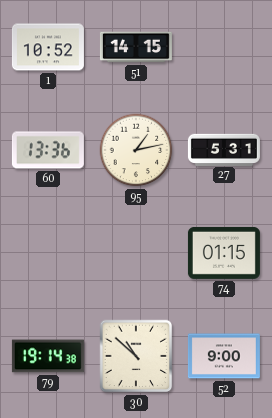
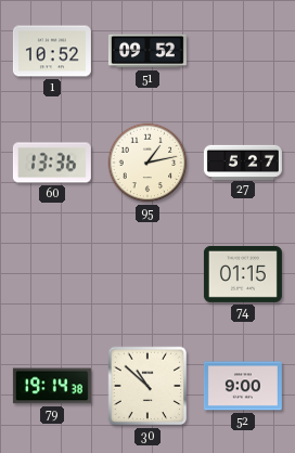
51: 14:15 -> 09:52 (147, 51)
27: 5:31 -> 5:27 (243, 161)
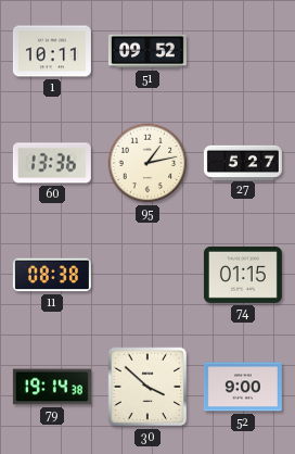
1: 10:52 -> 10:11 (52, 51)
11: none -> 08:38 (52, 275)
30: 10:52 -> 3:52 (147, 387)
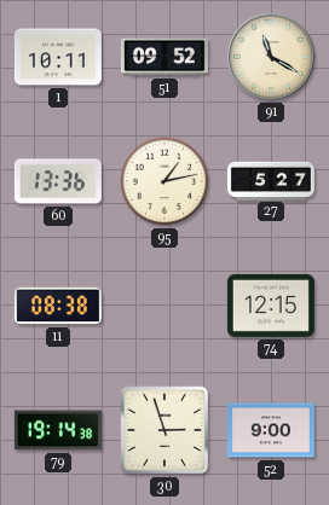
91: none -> 11:20 (271, 57)
74: 01:15 -> 12:15 (271, 306)
30: 3:52 -> 2:57 (164, 430)
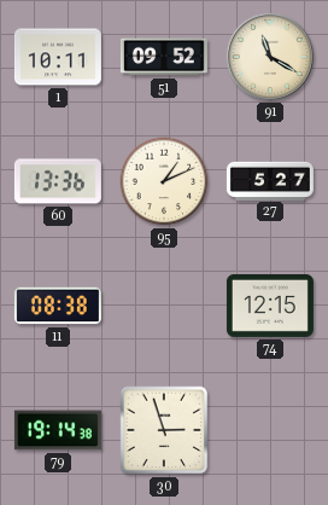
95: 1:13 -> 1:11 (164, 181)
52: 9:00 -> none (271, 430)
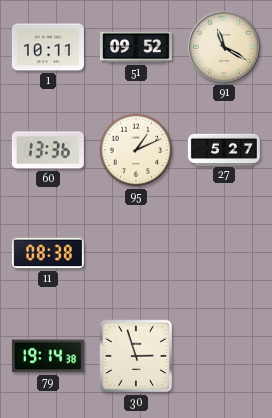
74: 12:15 -> none (270, 306)
